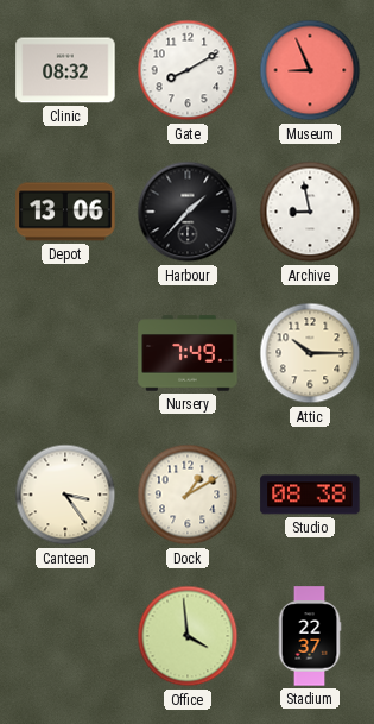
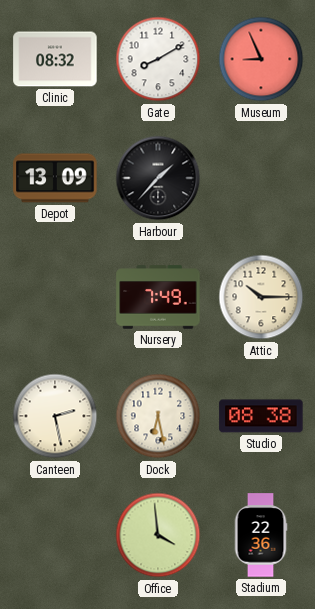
Depot: 13:06 -> 13:09 (55, 178)
Archive: 8:58 -> none (310, 212)
Canteen: 3:24 -> 2:28 (55, 416)
Dock: 1:10 -> 6:28 (158, 416)
Stadium: 22:37 -> 22:36 (261, 535)
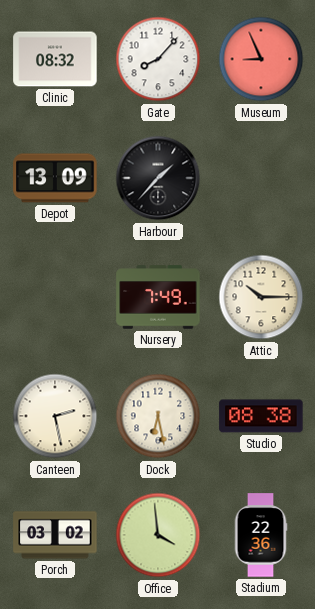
Gate: 8:10 -> 8:07 (158, 59)
Porch: none -> 03:02 (55, 535)
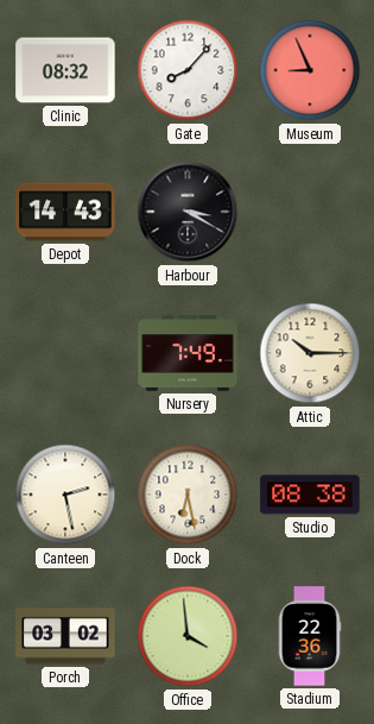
Depot: 13:09 -> 14:43 (65, 212)
Harbour: 1:37 -> 3:20 (188, 212)
